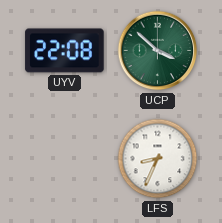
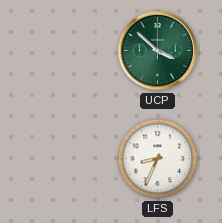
UYV: 22:08 -> none (65, 51)
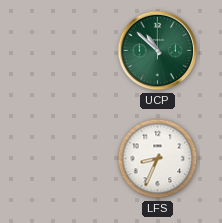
UCP: 3:52 -> 10:52 (158, 51)
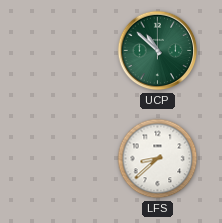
LFS: 8:34 -> 8:38 (158, 159)
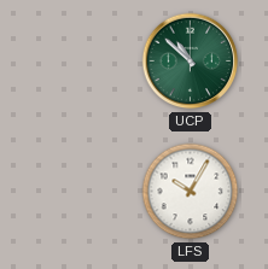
LFS: 8:38 -> 10:05 (191, 192)
